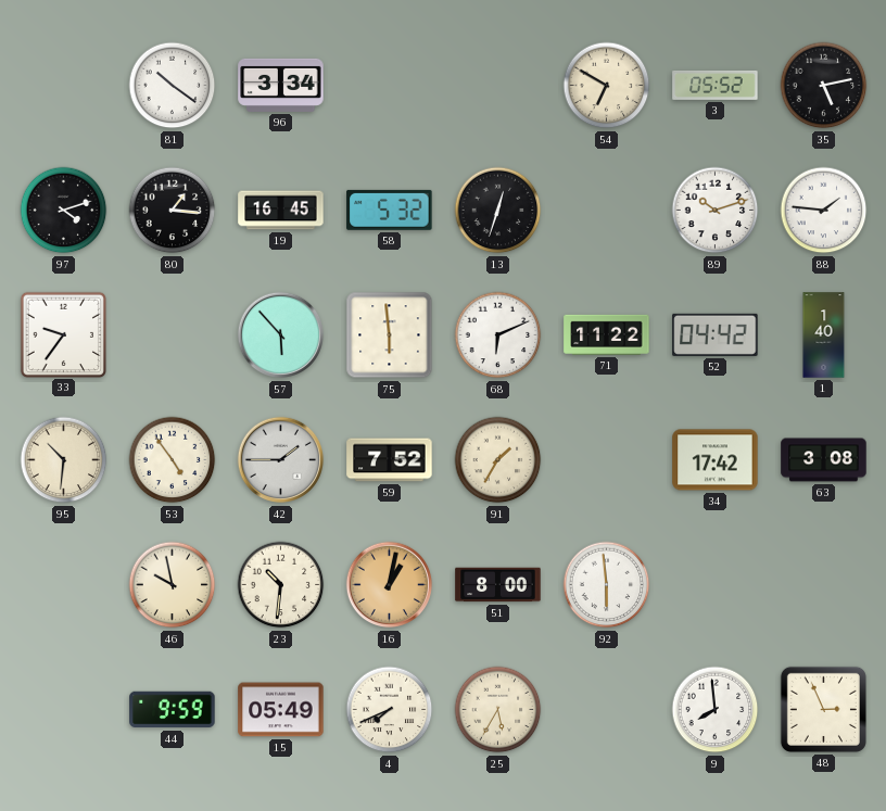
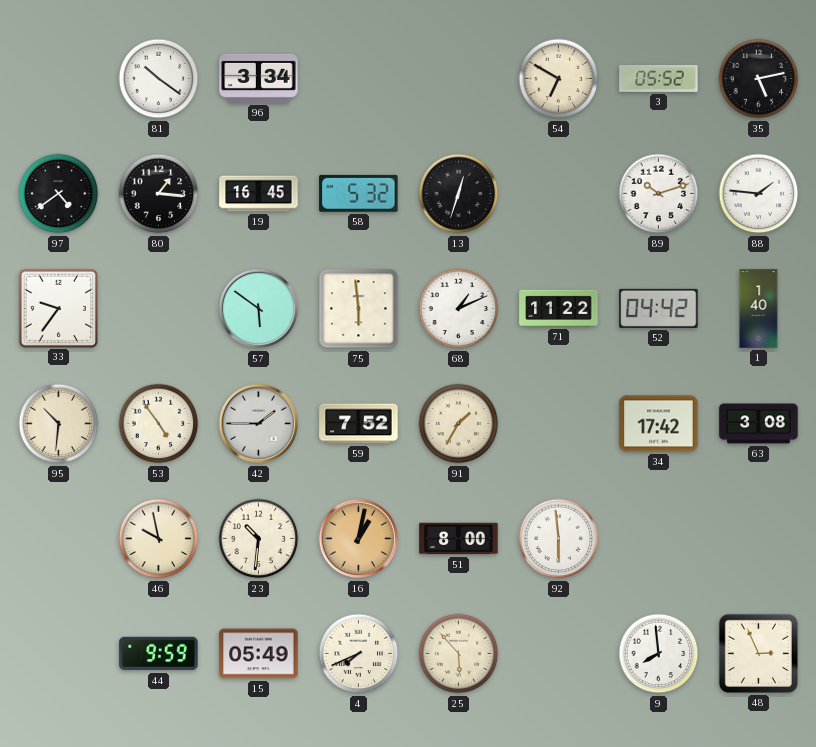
97: 4:12 -> 4:39 (59, 194)
57: 5:53 -> 5:51 (259, 309)
68: 6:11 -> 1:11 (459, 309)
25: 5:35 -> 5:53 (459, 654)
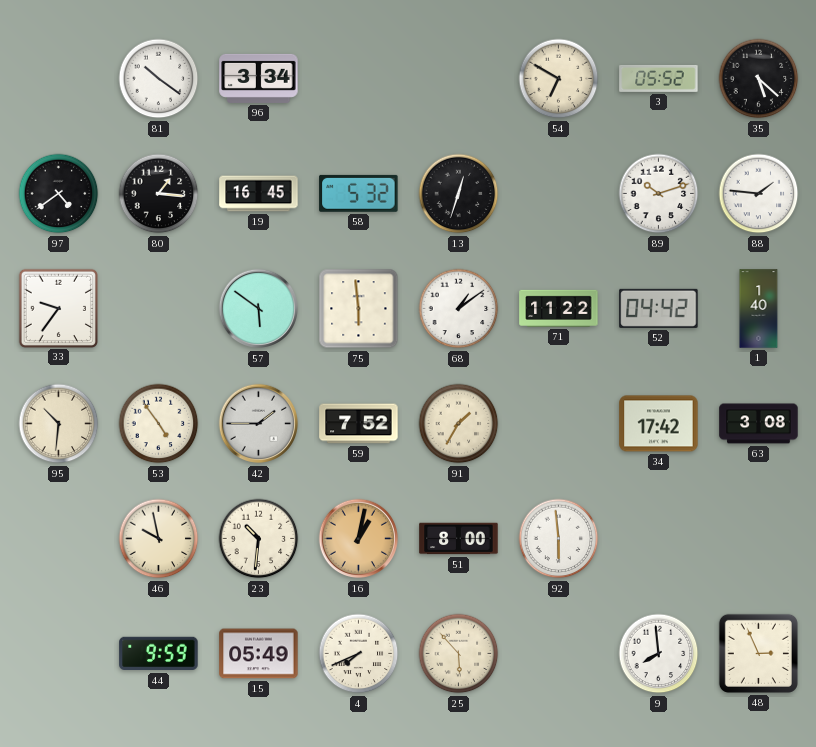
35: 5:13 -> 5:22 (759, 79)
68: 1:11 -> 1:09 (459, 309)
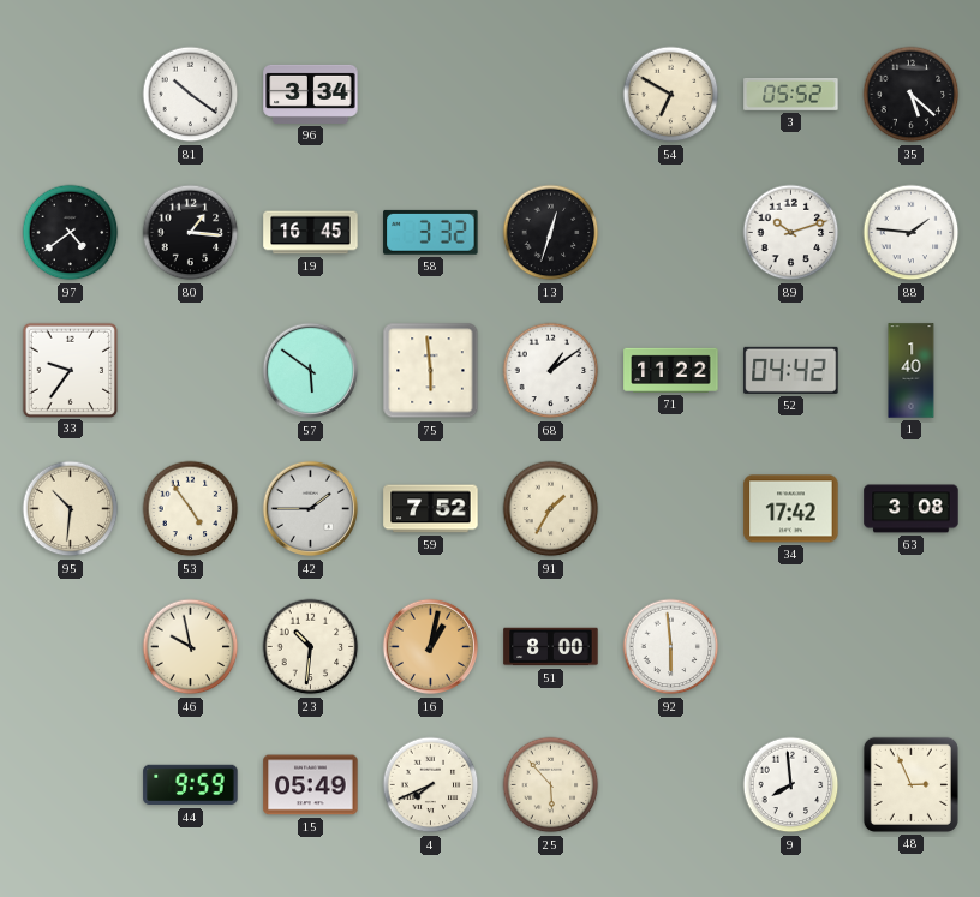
58: 5:32 -> 3:32 (431, 232)
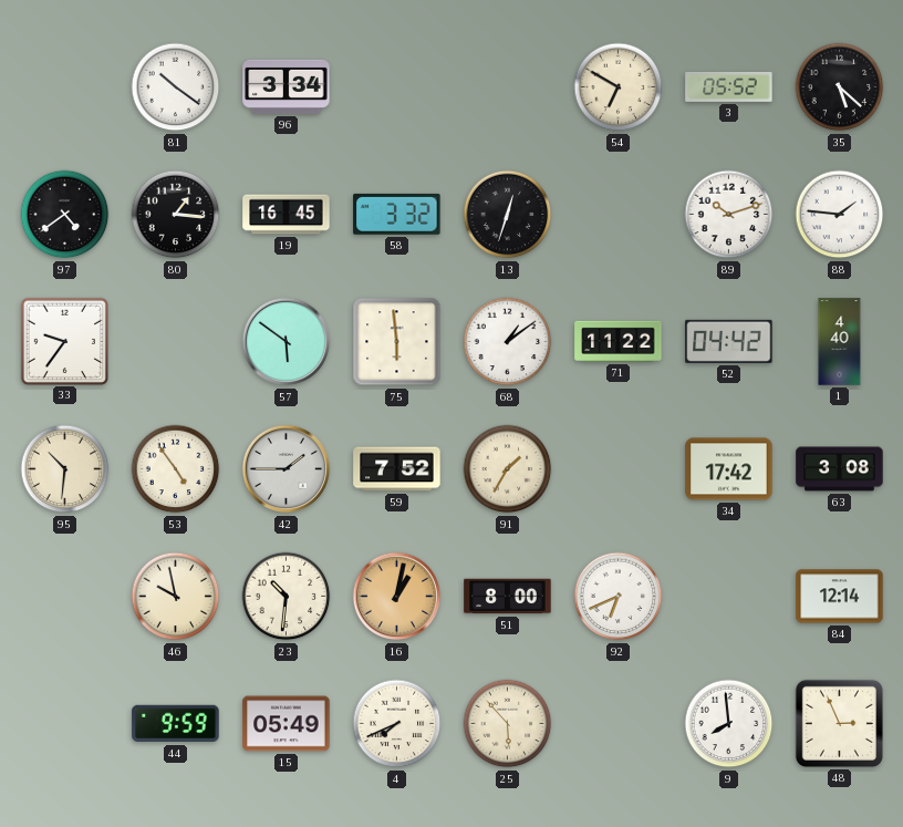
1: 1:40 -> 4:40 (840, 342)
92: 5:59 -> 6:41 (619, 597)
84: none -> 12:14 (840, 597)
